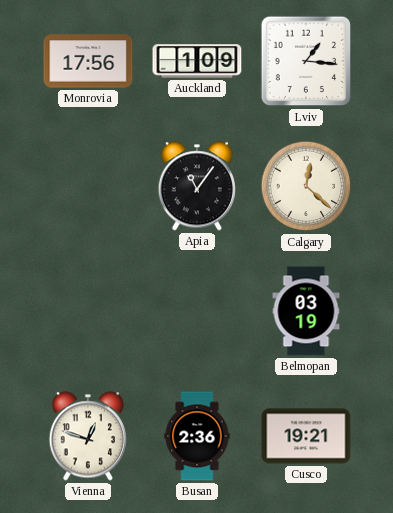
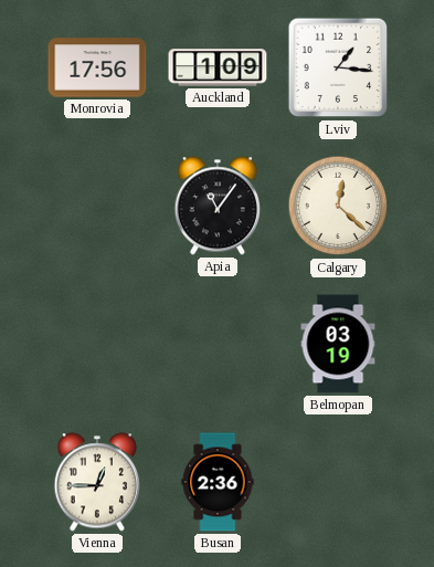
Vienna: 12:48 -> 12:45 (97, 482)
Cusco: 19:21 -> none (306, 436)
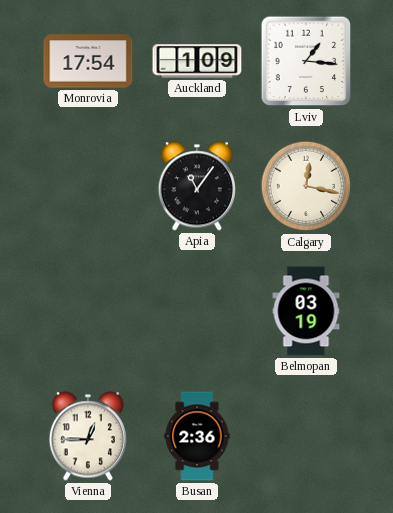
Monrovia: 17:56 -> 17:54 (88, 61)
Calgary: 12:22 -> 12:17 (306, 186)
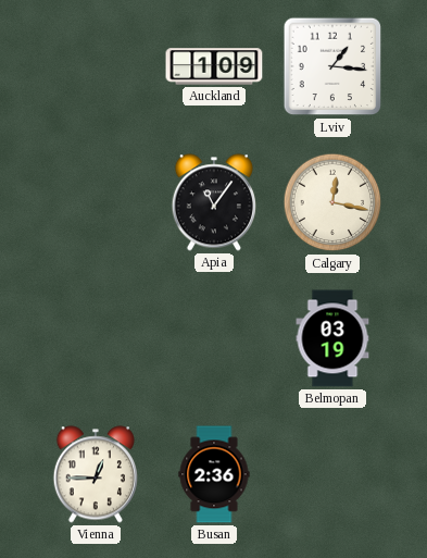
Monrovia: 17:54 -> none (88, 61)
